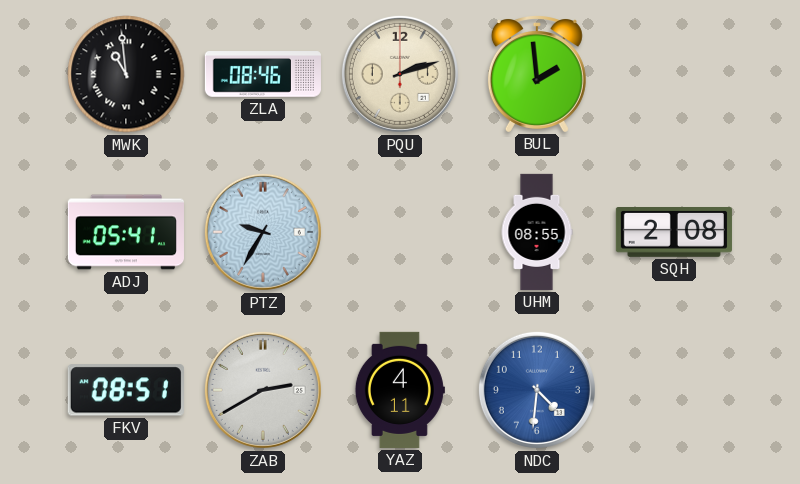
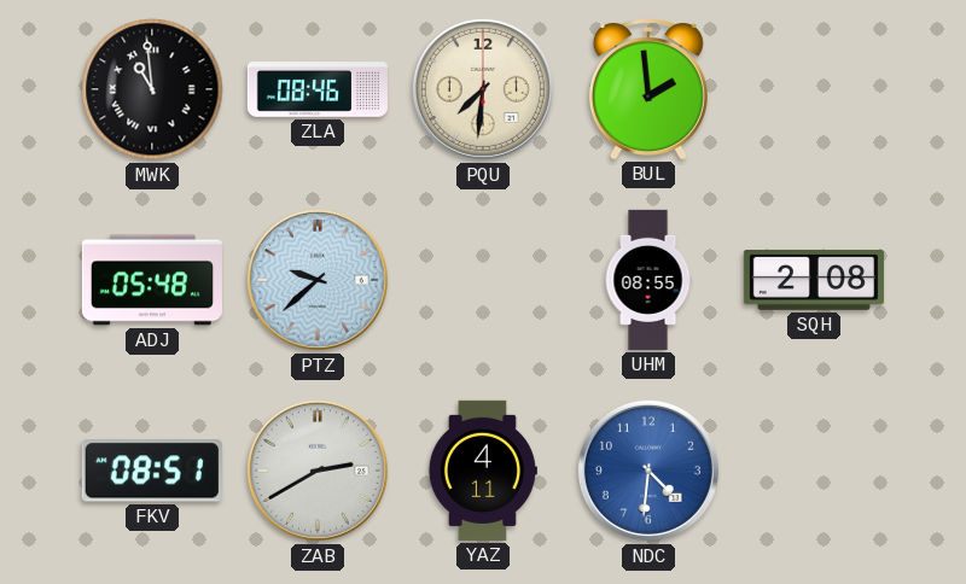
PQU: 2:12 -> 7:31 (483, 89)
ADJ: 05:41 -> 05:48 (152, 280)
PTZ: 9:35 -> 9:38 (318, 280)
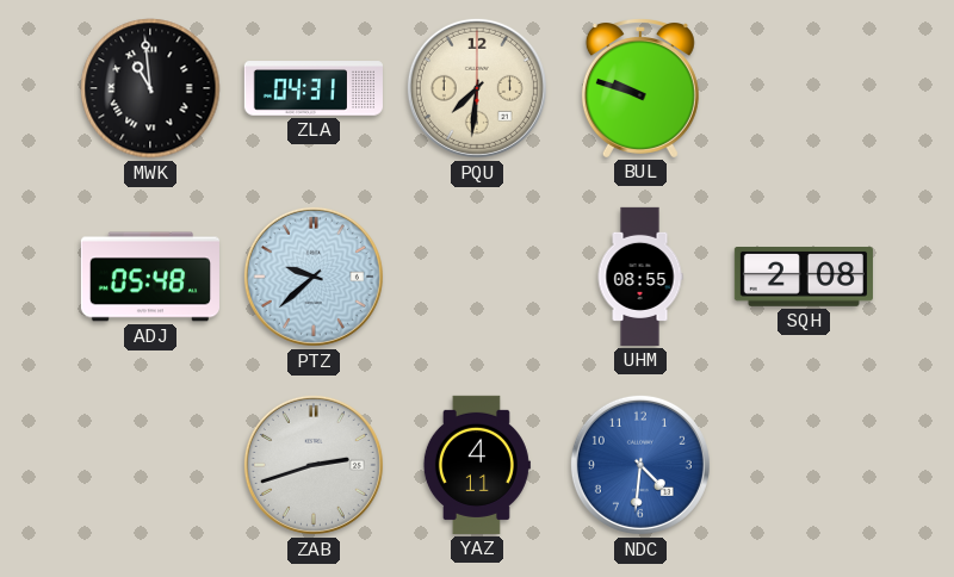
ZLA: 08:46 -> 04:31 (314, 88)
BUL: 1:59 -> 9:48 (640, 88)
FKV: 08:51 -> none (152, 471)
ZAB: 2:40 -> 2:42 (314, 465)
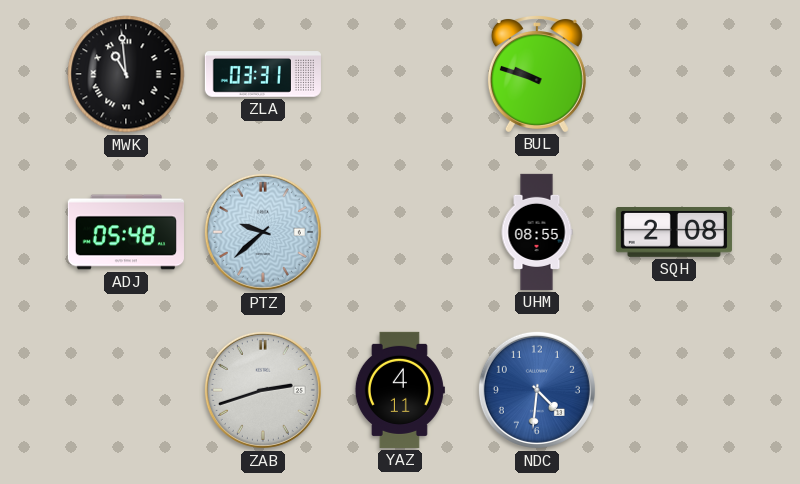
ZLA: 04:31 -> 03:31 (263, 74)
PQU: 7:31 -> none (477, 88)
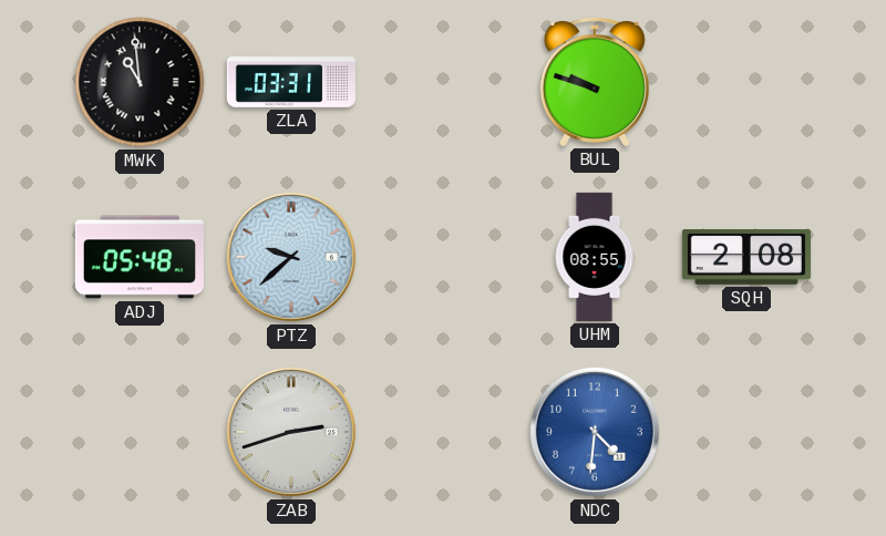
YAZ: 4:11 -> none (400, 390)
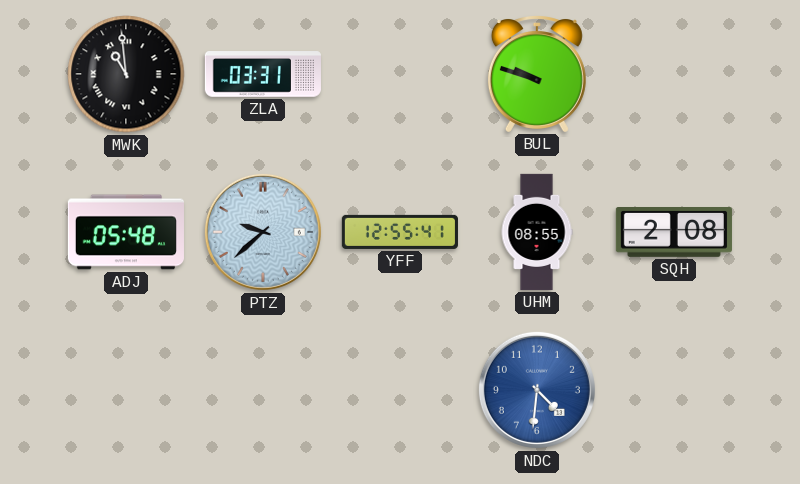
YFF: none -> 12:55 (400, 232)
ZAB: 2:42 -> none (291, 432)
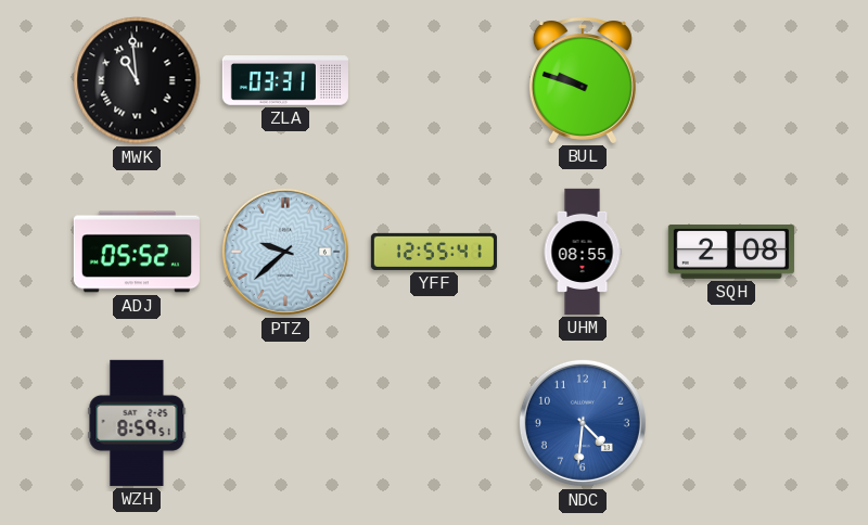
ADJ: 05:48 -> 05:52 (137, 252)
WZH: none -> 8:59 (137, 423)
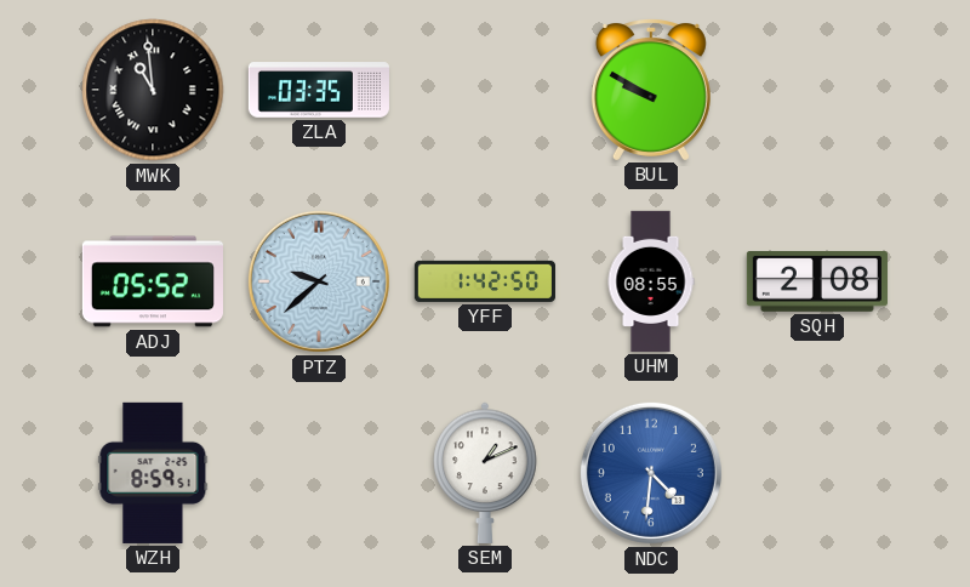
ZLA: 03:31 -> 03:35 (319, 90)
BUL: 9:48 -> 9:50 (651, 90)
YFF: 12:55 -> 1:42 (485, 281)
SEM: none -> 1:11 (485, 473)
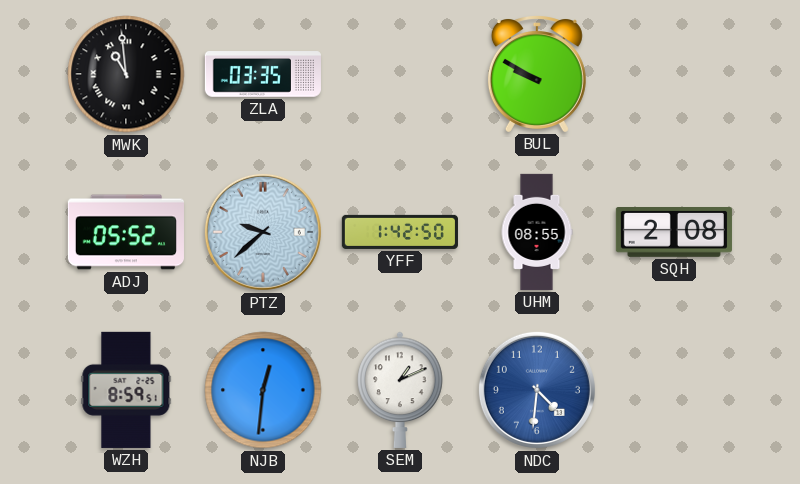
NJB: none -> 12:31 (263, 390)
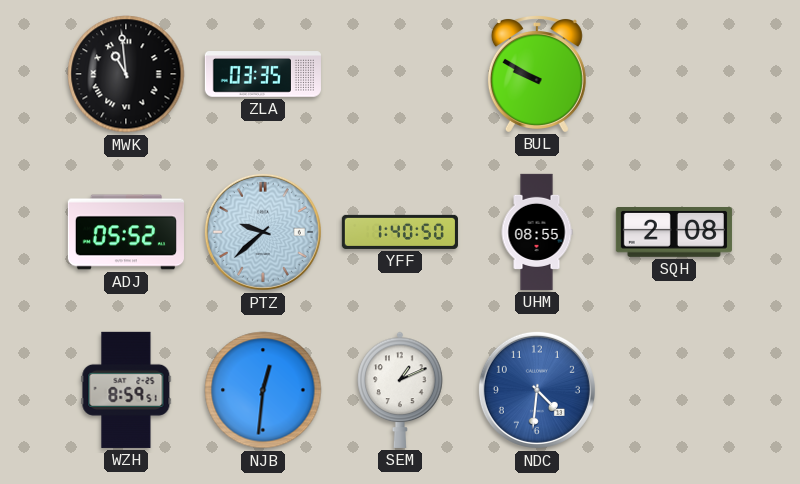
YFF: 1:42 -> 1:40 (400, 232)
